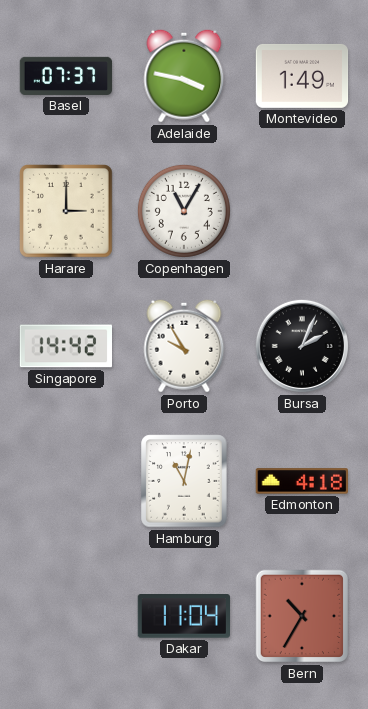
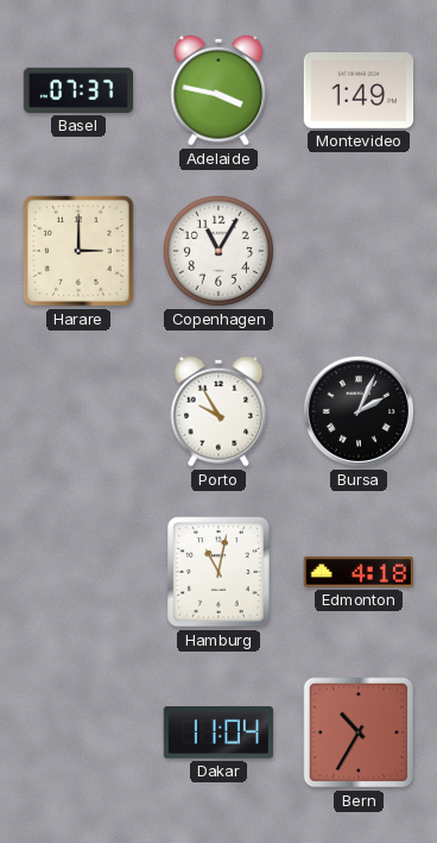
Singapore: 14:42 -> none (65, 346)
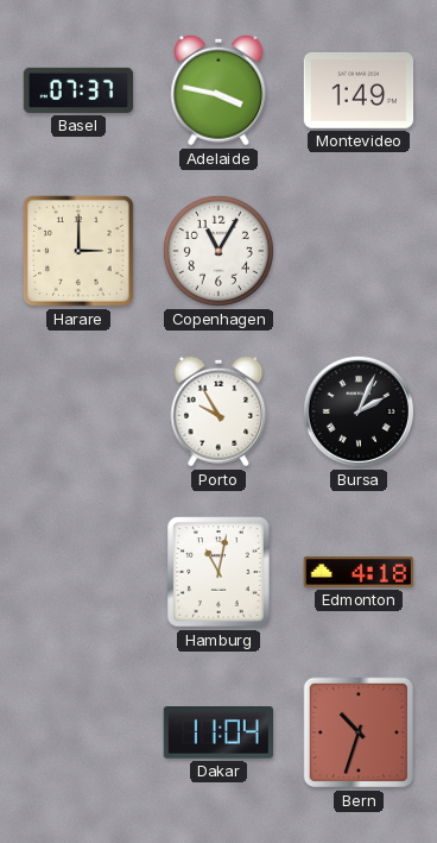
Bern: 10:35 -> 10:33 (359, 732)
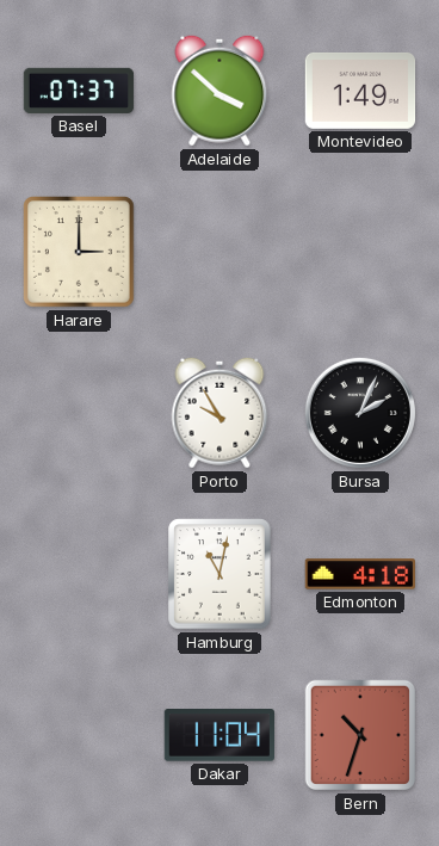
Adelaide: 3:47 -> 3:52 (219, 91)
Copenhagen: 11:05 -> none (218, 251)
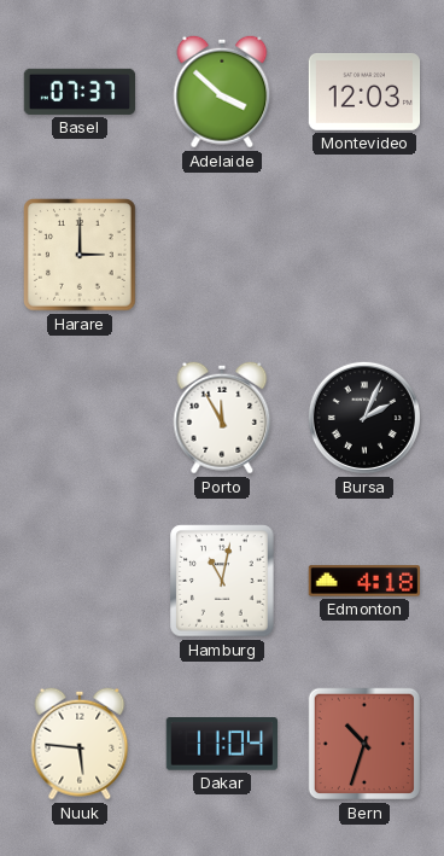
Montevideo: 1:49 -> 12:03 (364, 92)
Porto: 9:55 -> 11:55 (222, 418)
Nuuk: none -> 5:46 (80, 744)
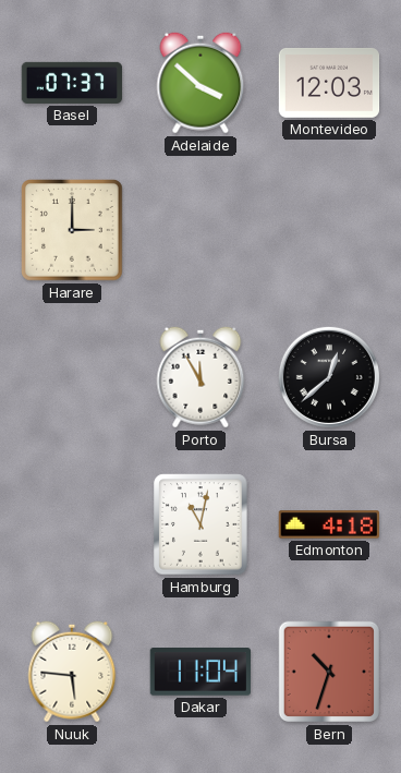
Bursa: 2:04 -> 12:38 (329, 377)
